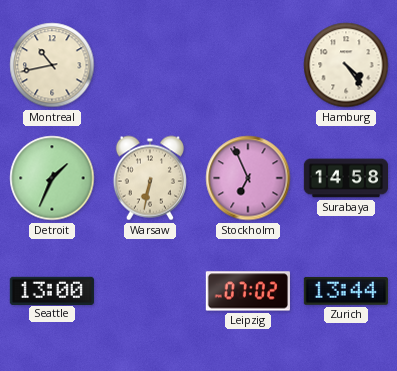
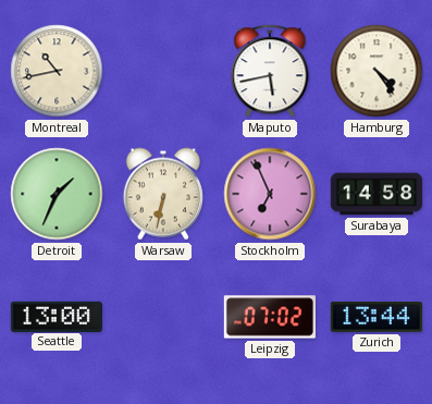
Maputo: none -> 5:43 (270, 71)
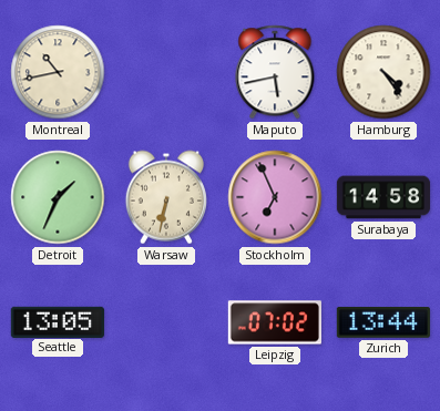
Seattle: 13:00 -> 13:05 (58, 321)
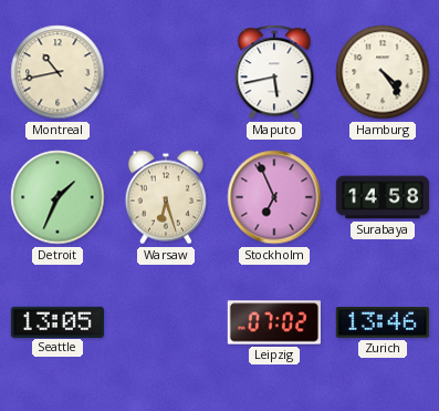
Warsaw: 6:32 -> 6:27 (166, 197)
Zurich: 13:44 -> 13:46 (383, 322)
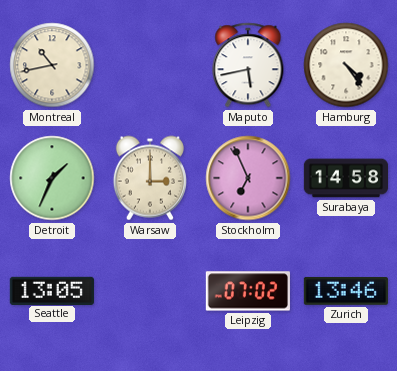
Warsaw: 6:27 -> 3:00 (150, 178)
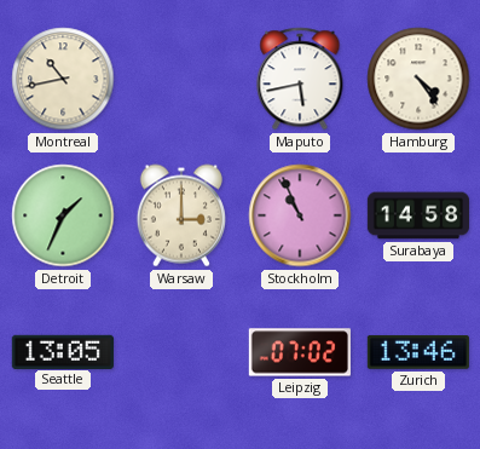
Stockholm: 6:56 -> 10:56 (300, 215)
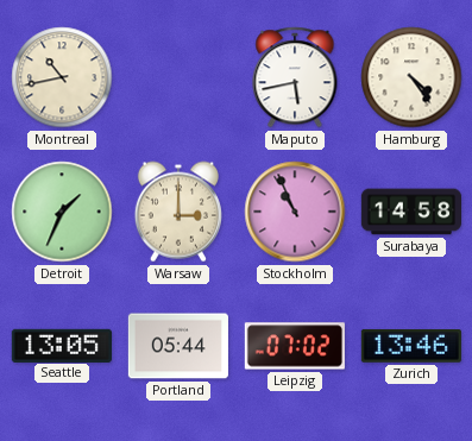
Portland: none -> 05:44 (177, 346)
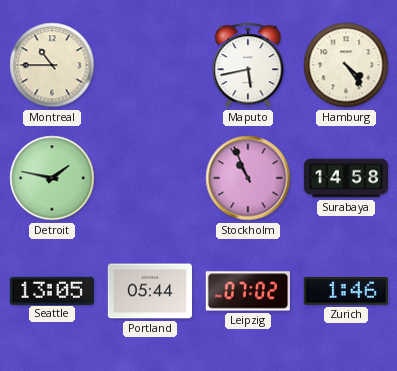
Montreal: 10:43 -> 10:45 (52, 65)
Detroit: 1:34 -> 1:47 (52, 178)
Warsaw: 3:00 -> none (178, 212)
Zurich: 13:46 -> 1:46 (346, 291)
